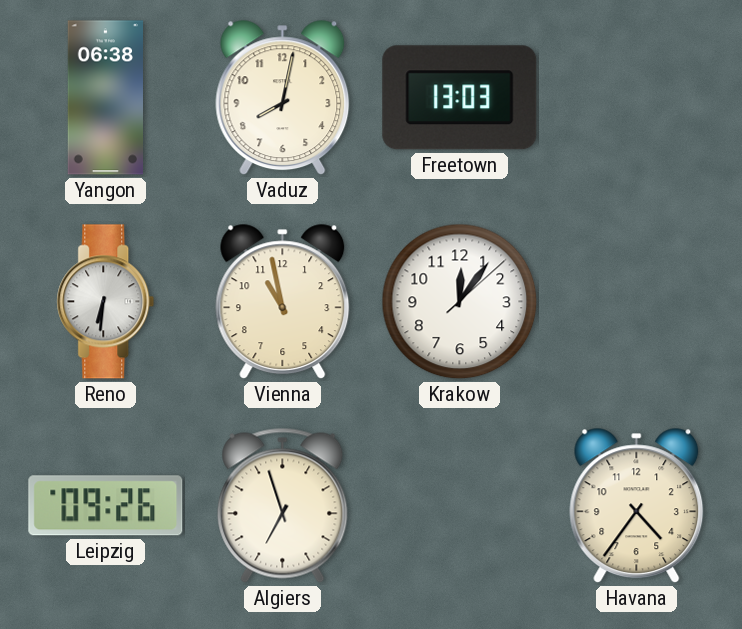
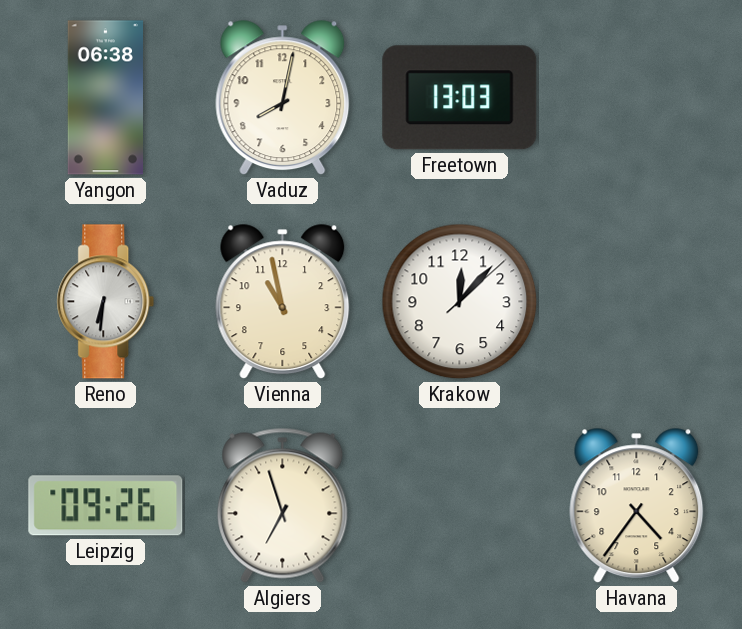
Krakow: 12:06 -> 12:07 (460, 302)
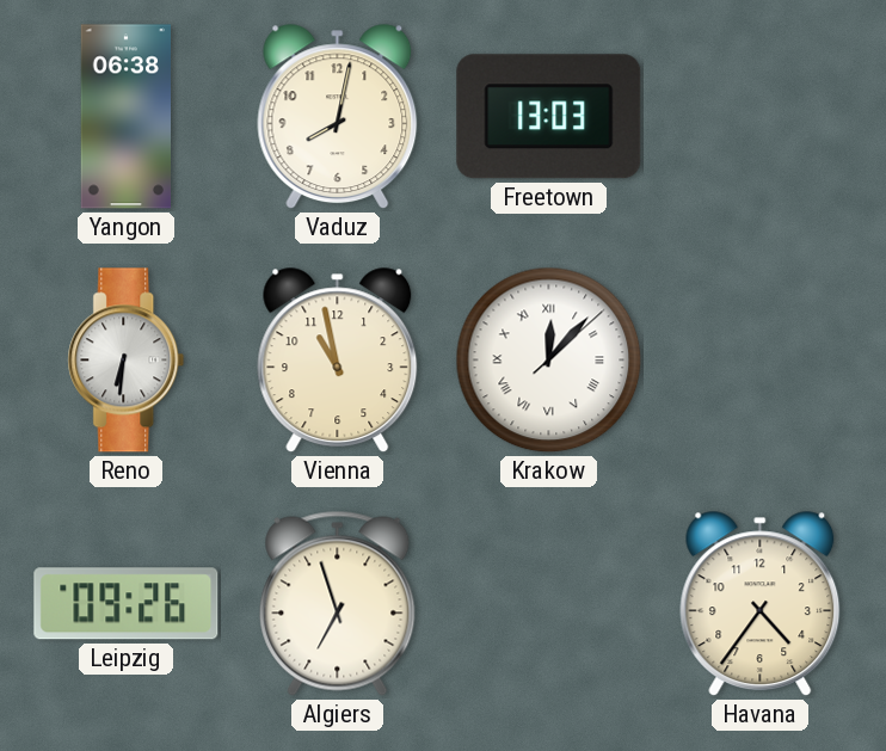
Krakow numerals: Arabic -> Roman (549, 361)
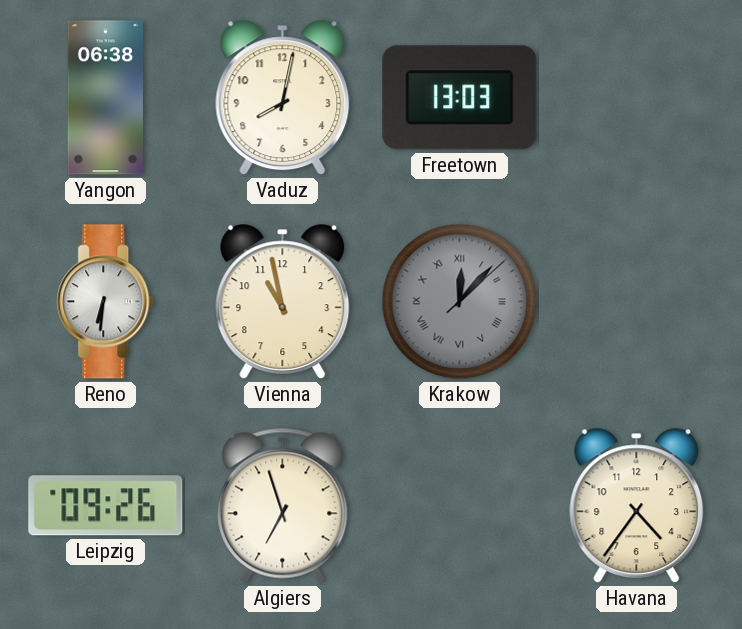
Krakow dial: white -> grey (460, 302)
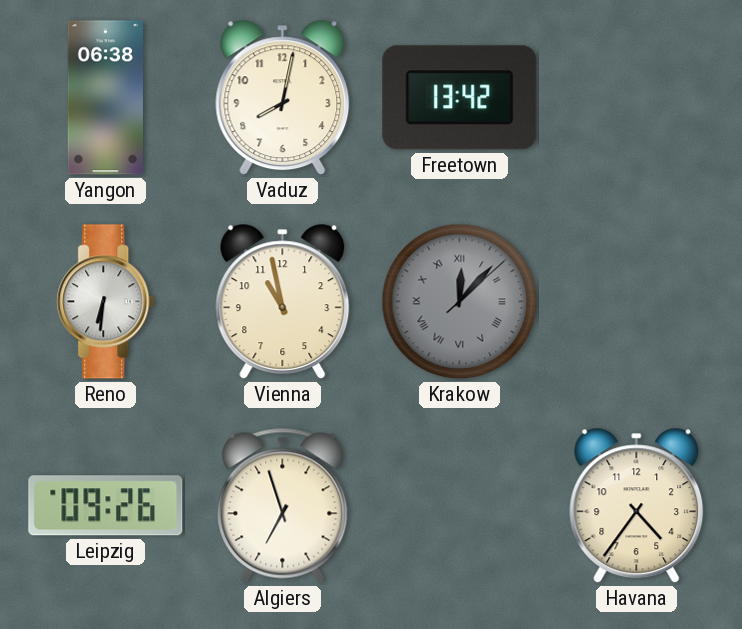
Freetown: 13:03 -> 13:42 (460, 98)
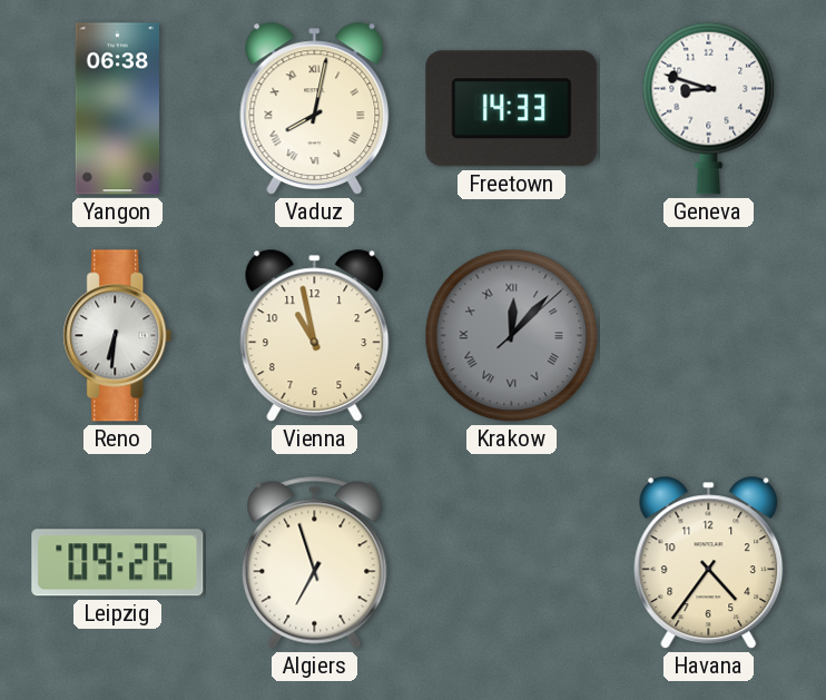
Vaduz numerals: Arabic -> Roman (315, 109)
Freetown: 13:42 -> 14:33 (512, 109)
Geneva: none -> 8:48 (709, 108)
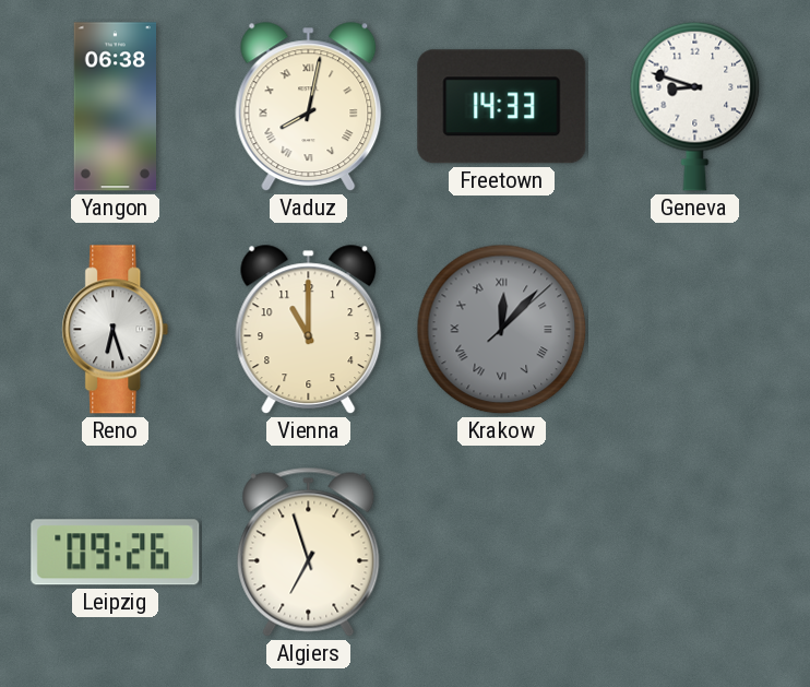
Reno: 6:31 -> 6:27 (116, 330)
Vienna: 10:58 -> 11:00 (309, 330)
Havana: 4:36 -> none (709, 563)
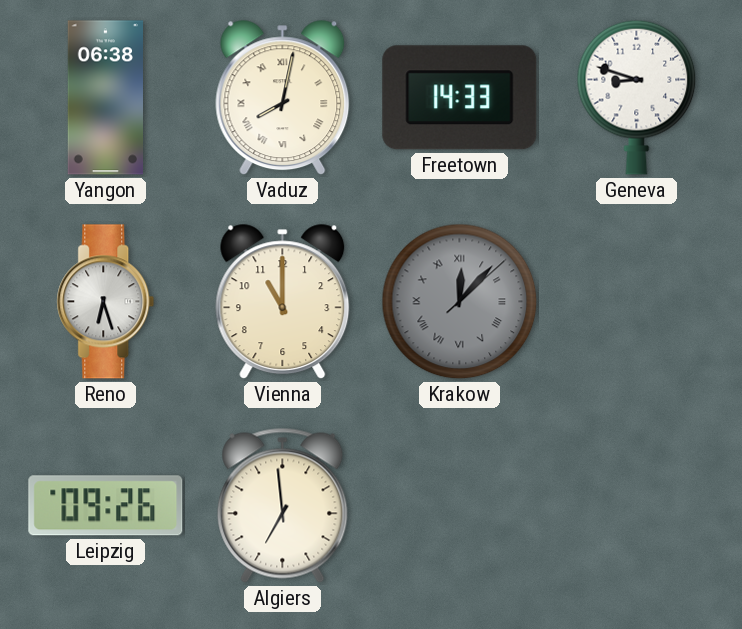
Algiers: 6:57 -> 6:59 (283, 505)
